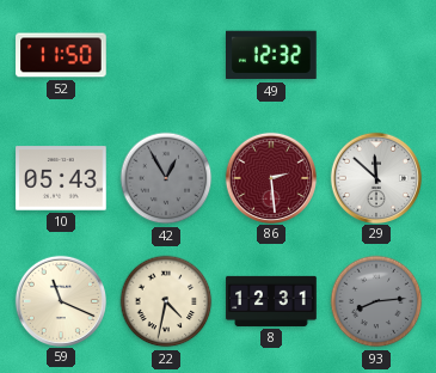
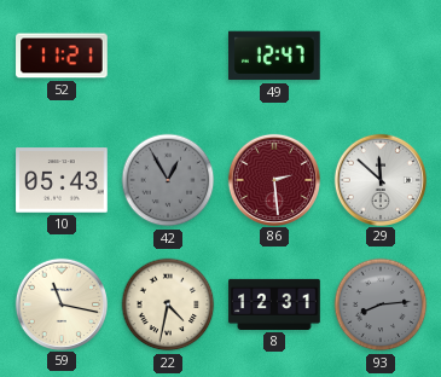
52: 11:50 -> 11:21 (62, 56)
49: 12:32 -> 12:47 (274, 56)
59: 11:19 -> 11:17 (60, 303)
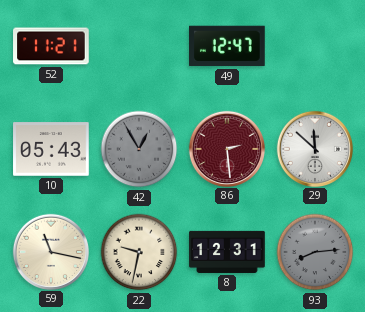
22: 4:32 -> 9:32 (139, 252)
